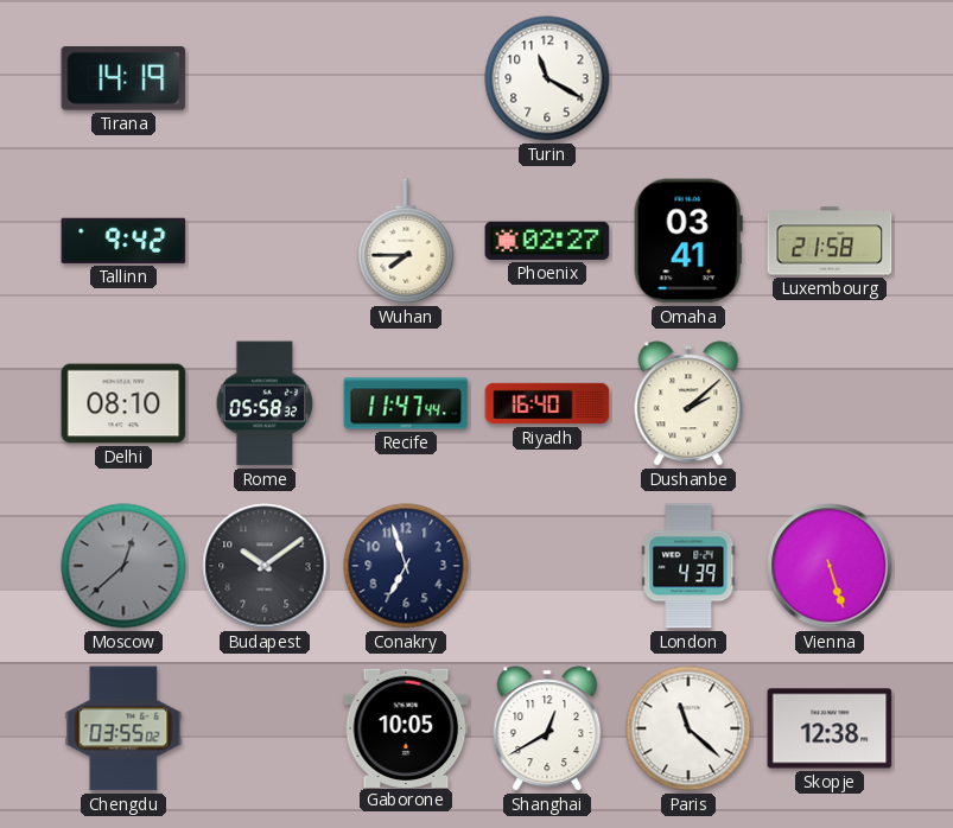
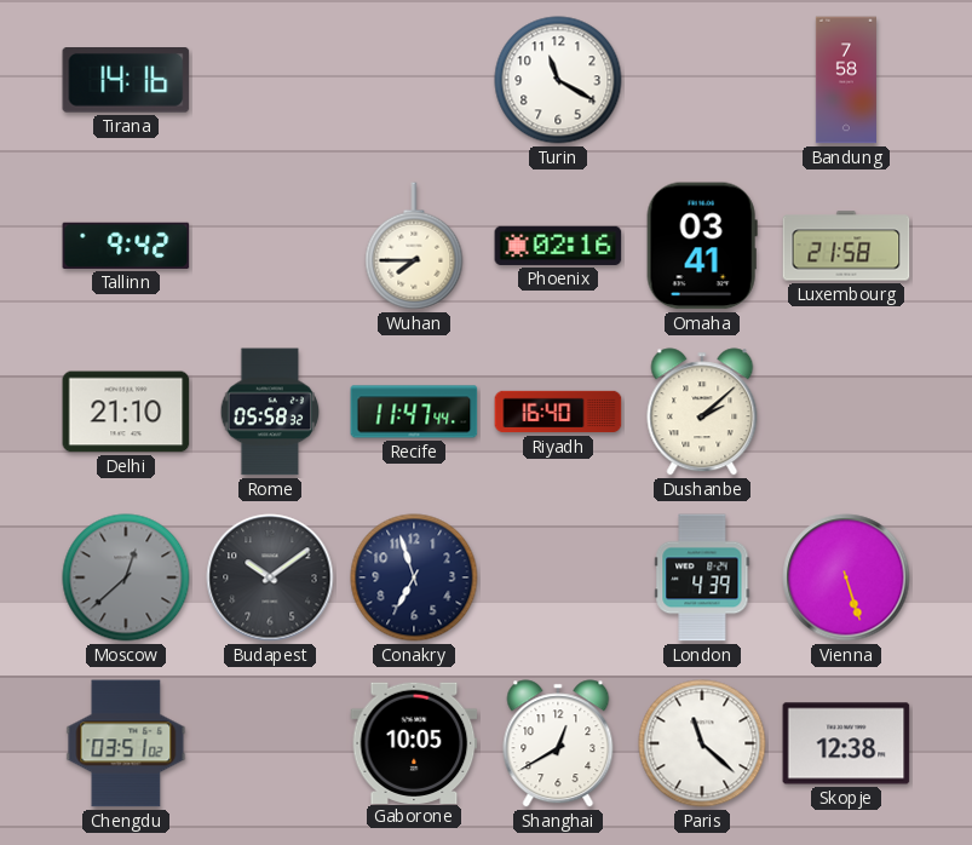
Tirana: 14:19 -> 14:16 (126, 81)
Bandung: none -> 7:58 (846, 80)
Phoenix: 02:27 -> 02:16 (558, 246)
Delhi: 08:10 -> 21:10 (126, 412)
Chengdu: 03:55 -> 03:51 (126, 743)
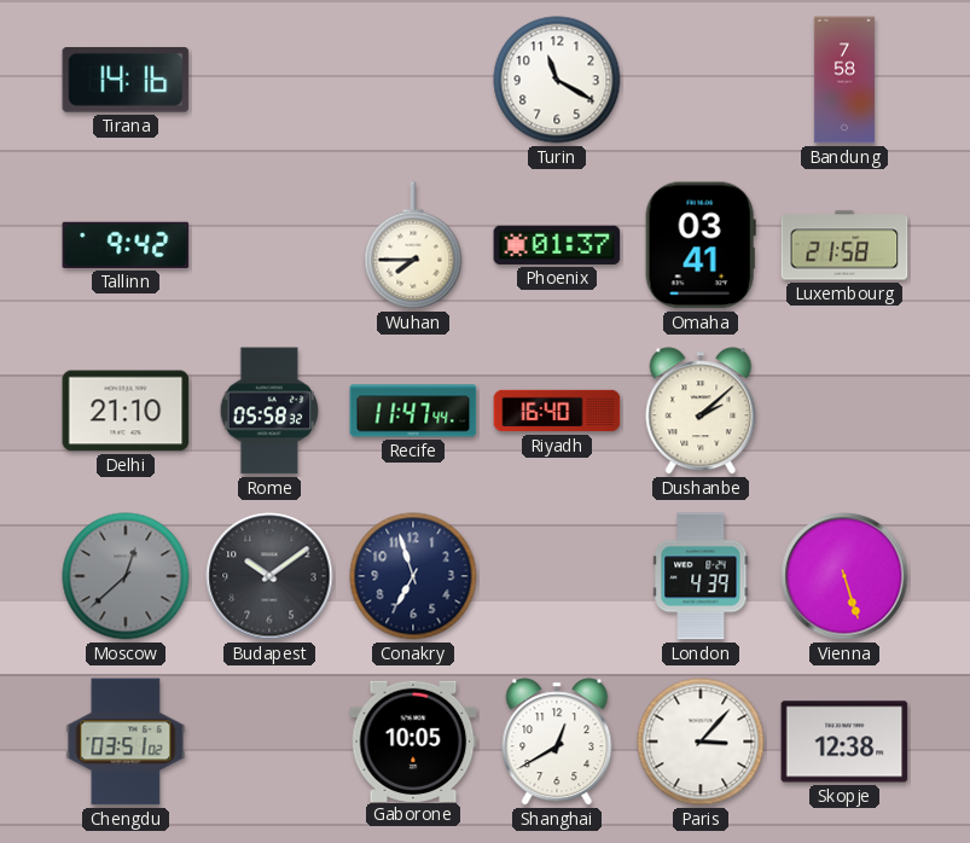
Phoenix: 02:16 -> 01:37 (557, 245)
Paris: 11:22 -> 3:07 (701, 742)
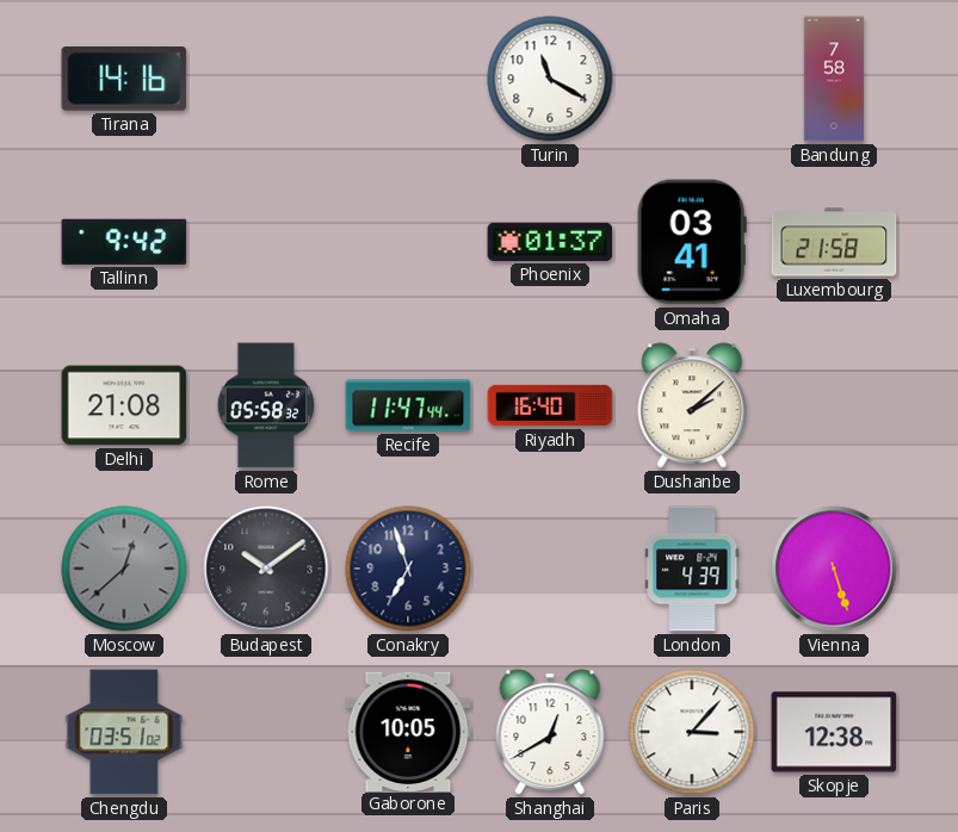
Wuhan: 7:45 -> none (413, 245)
Delhi: 21:10 -> 21:08 (124, 405)
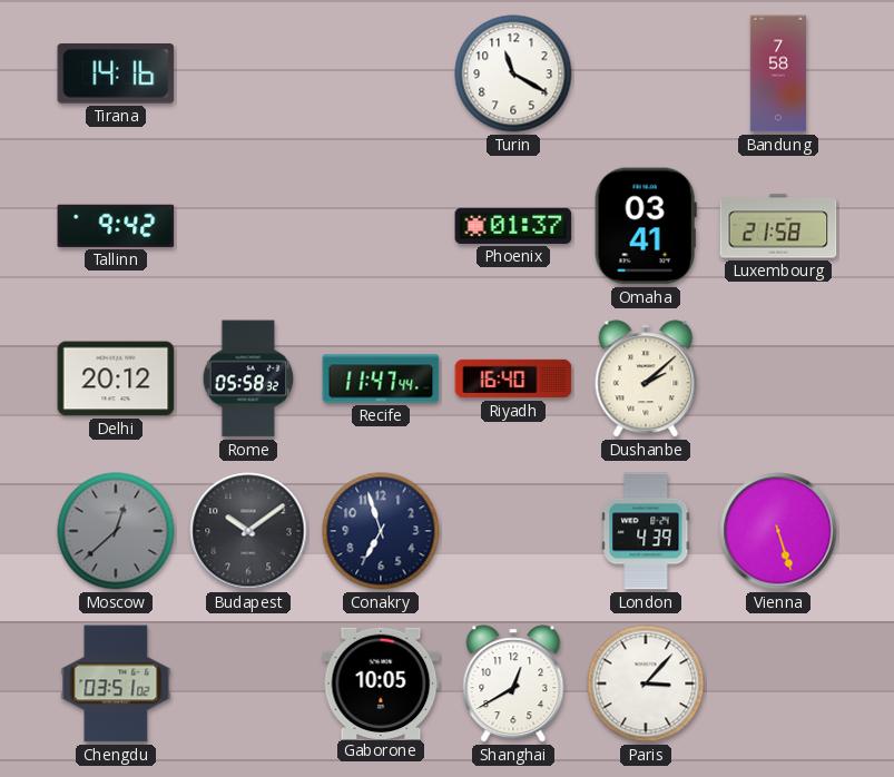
Delhi: 21:08 -> 20:12 (116, 378)
Skopje: 12:38 -> none (834, 732)
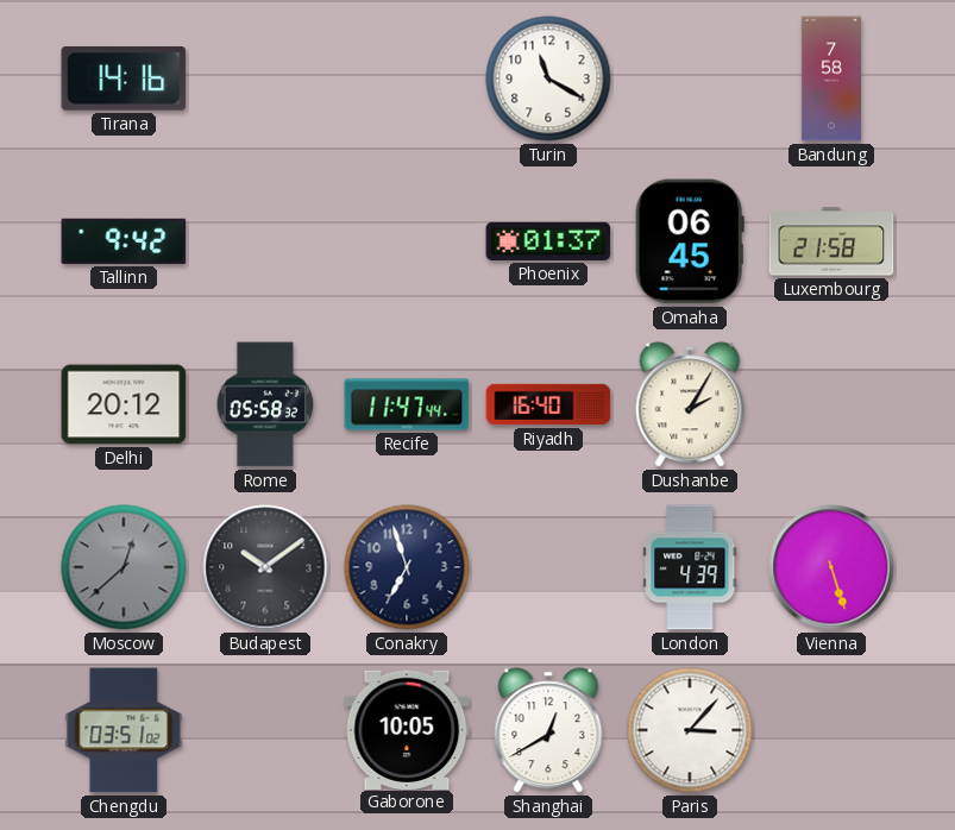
Omaha: 03:41 -> 06:45 (690, 241)
Dushanbe: 2:08 -> 2:05 (690, 404)
